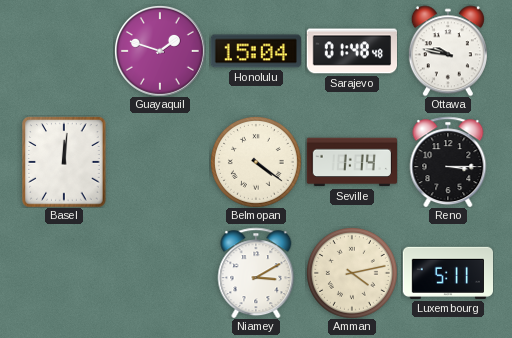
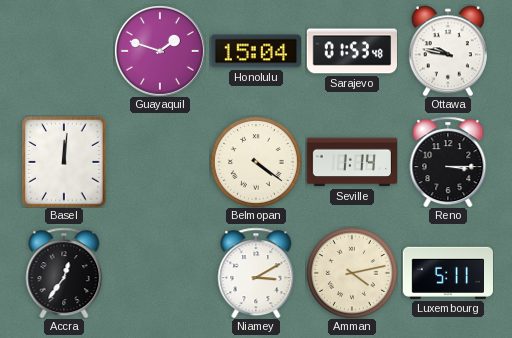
Sarajevo: 01:48 -> 01:53 (351, 51)
Accra: none -> 12:36 (64, 273)
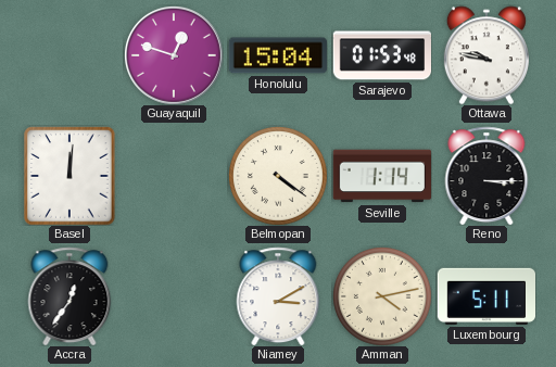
Guayaquil: 1:48 -> 12:48 (174, 55)
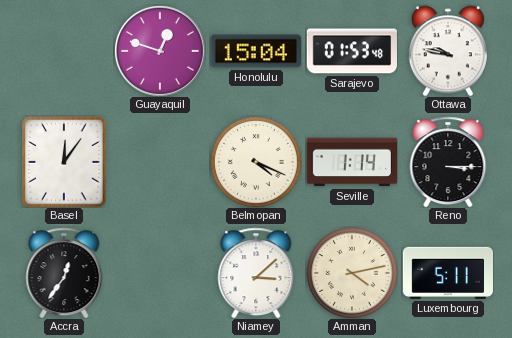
Basel: 12:01 -> 12:06 (64, 162)
Belmopan: 4:21 -> 4:19 (256, 162)
Niamey: 3:10 -> 3:08 (256, 273)
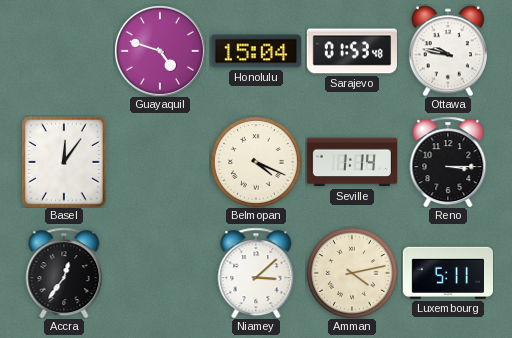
Guayaquil: 12:48 -> 4:48 (160, 51)
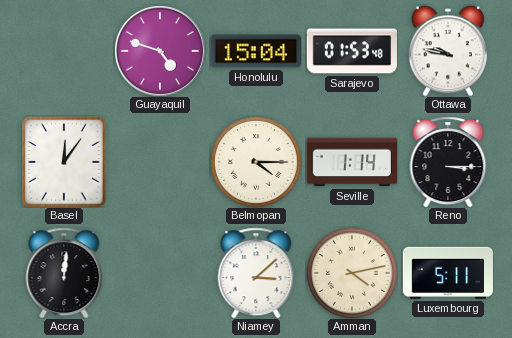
Belmopan: 4:19 -> 4:15 (256, 162)
Accra: 12:36 -> 12:01 (64, 273)
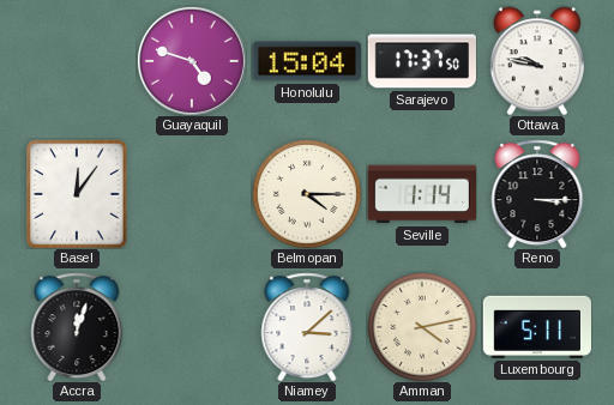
Sarajevo: 01:53 -> 17:37 (421, 61)
Accra: 12:01 -> 12:03 (77, 327)
